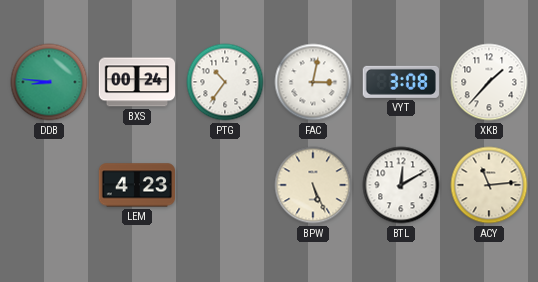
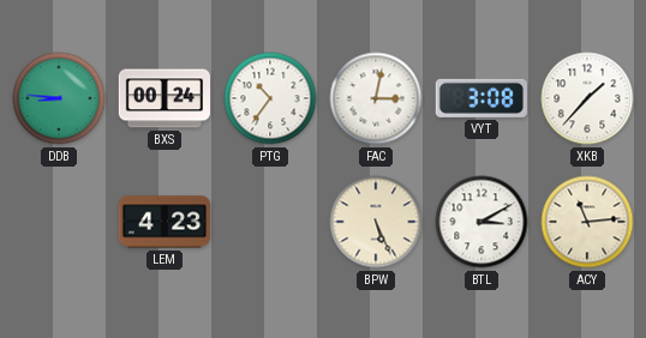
BTL: 12:10 -> 3:10 (481, 222)
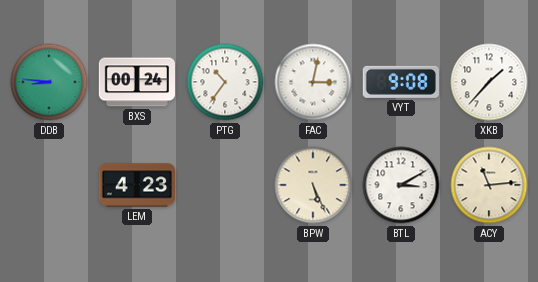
VYT: 3:08 -> 9:08 (401, 82)
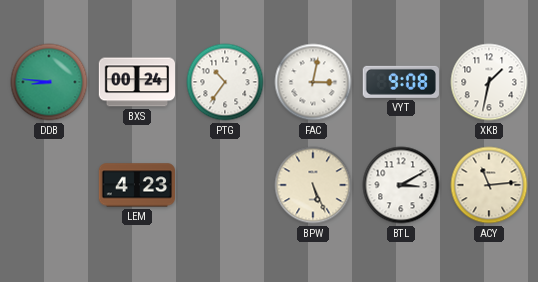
XKB: 1:37 -> 1:32 (489, 82)
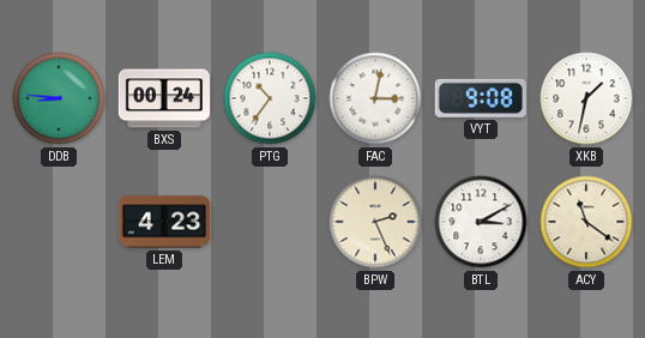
BPW: 5:26 -> 2:26 (375, 222)
ACY: 11:14 -> 11:21 (586, 222)
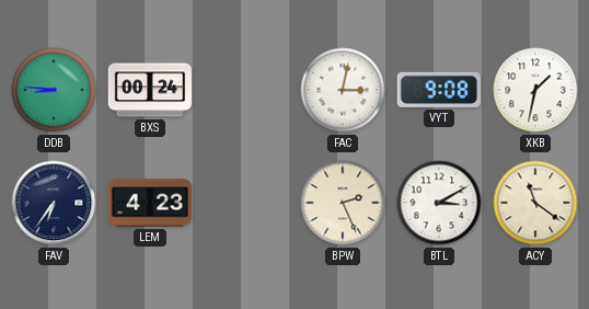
PTG: 10:36 -> none (270, 98)
FAV: none -> 6:36 (54, 203)
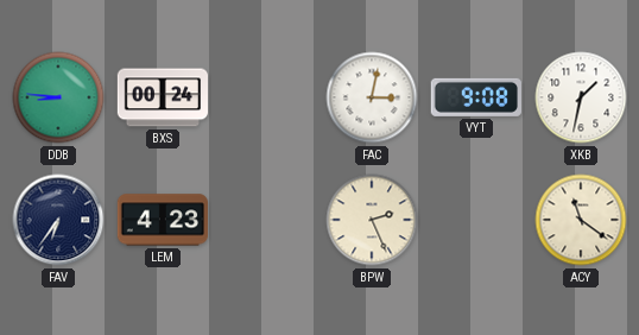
BTL: 3:10 -> none (439, 203)
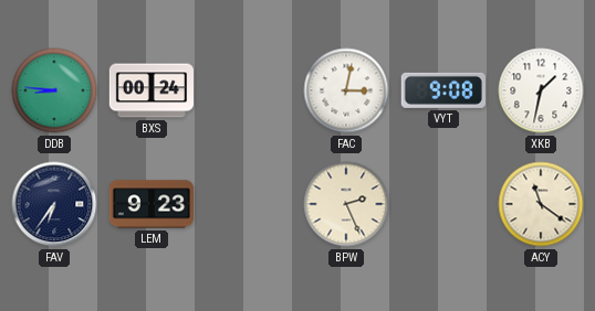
LEM: 4:23 -> 9:23 (150, 204)
